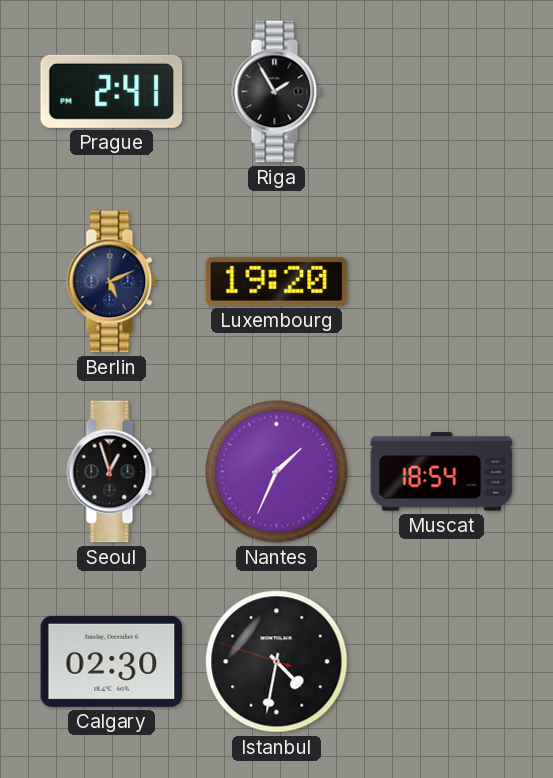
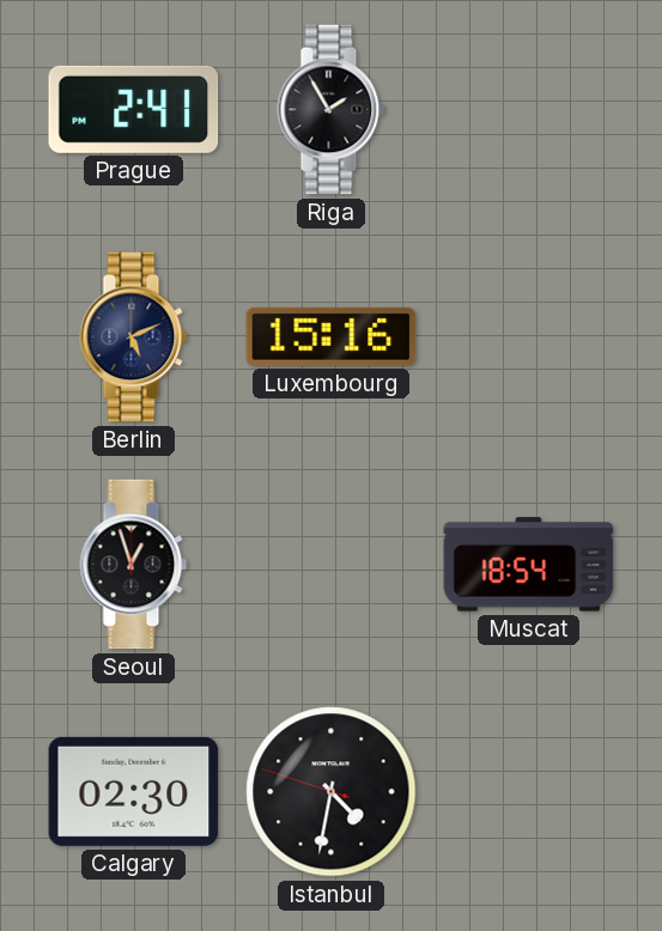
Luxembourg: 19:20 -> 15:16 (332, 336)
Nantes: 1:34 -> none (277, 472)
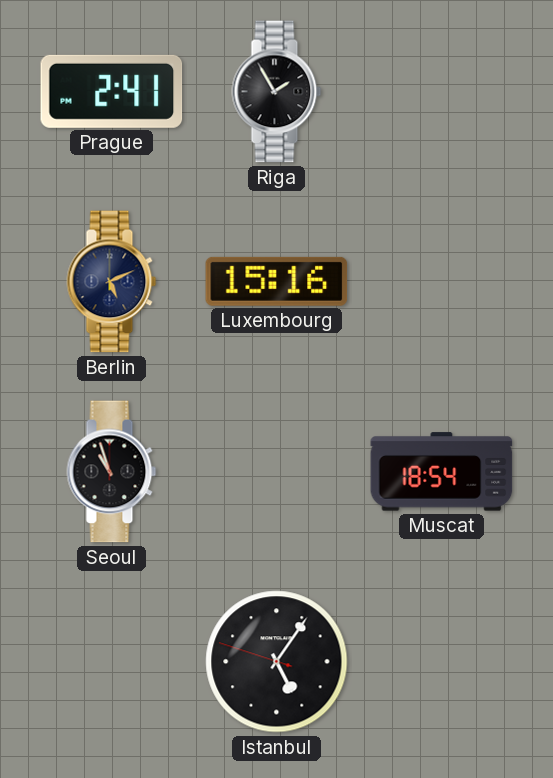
Seoul: 12:57 -> 10:57 (112, 472)
Calgary: 02:30 -> none (134, 791)
Istanbul: 4:31 -> 5:05 (277, 662)
